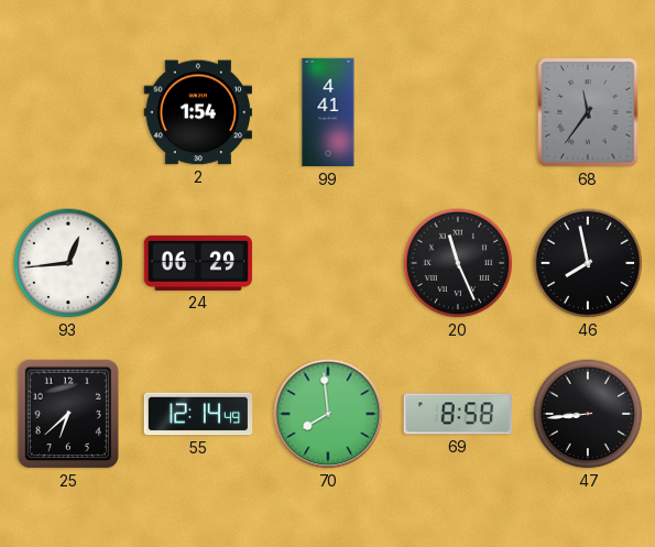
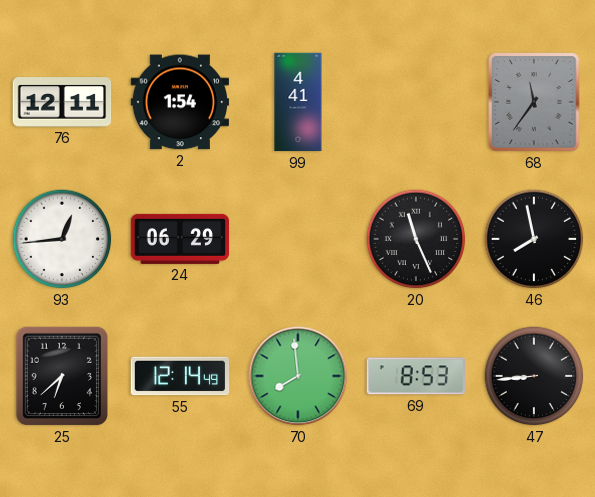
76: none -> 12:11 (62, 102)
69: 8:58 -> 8:53 (415, 376)
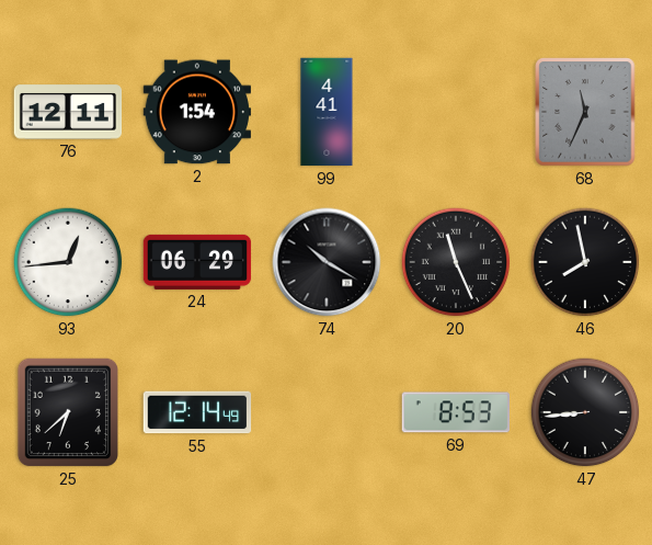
68: 11:36 -> 11:34 (585, 112)
74: none -> 10:20 (327, 262)
70: 7:59 -> none (298, 376)
